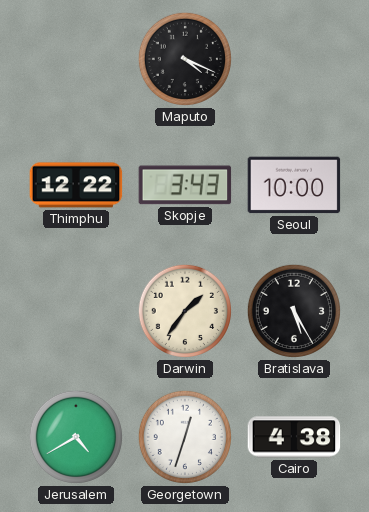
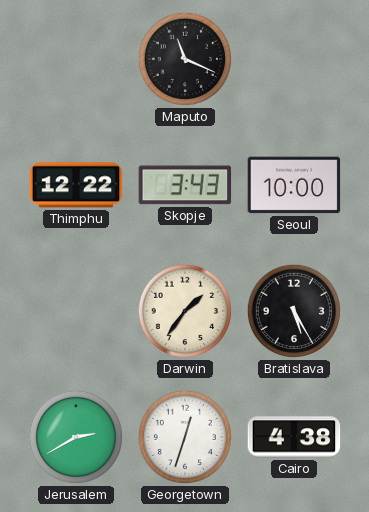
Maputo: 4:19 -> 11:19 (185, 59)
Jerusalem: 4:40 -> 2:40 (76, 437)
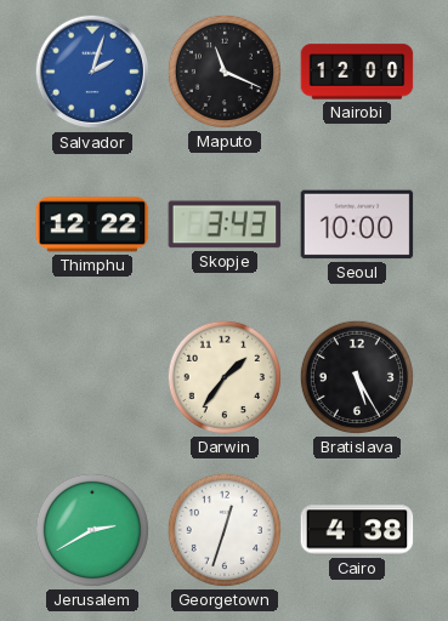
Salvador: none -> 2:03 (92, 72)
Nairobi: none -> 12:00 (357, 72)
